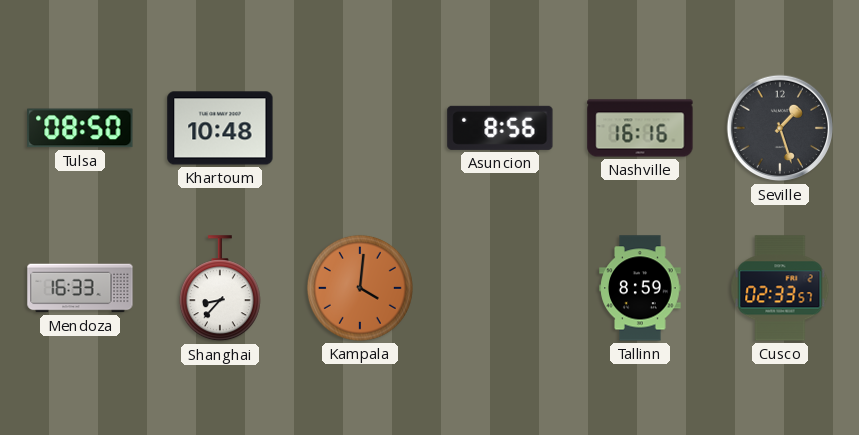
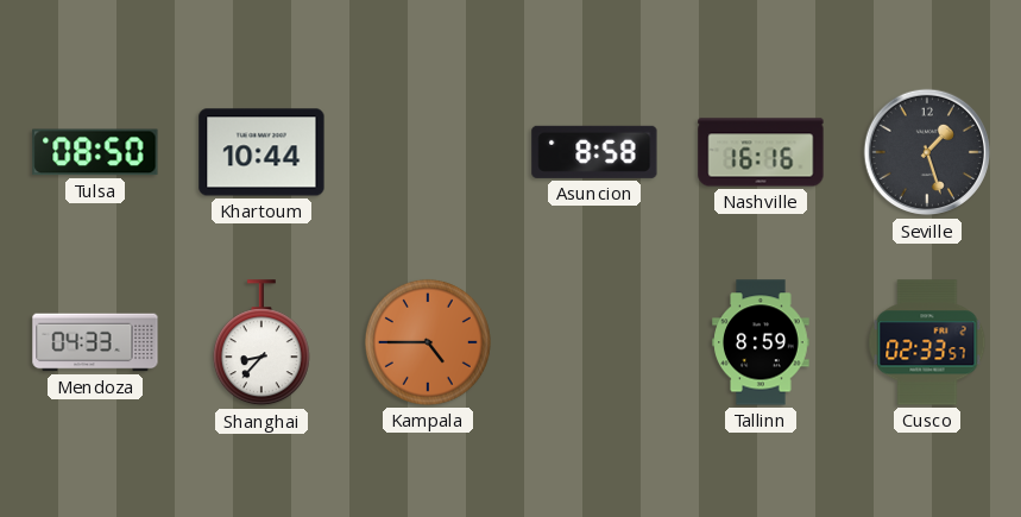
Khartoum: 10:48 -> 10:44 (261, 152)
Asuncion: 8:56 -> 8:58 (594, 152)
Mendoza: 16:33 -> 04:33 (95, 342)
Kampala: 4:01 -> 4:45 (428, 342)
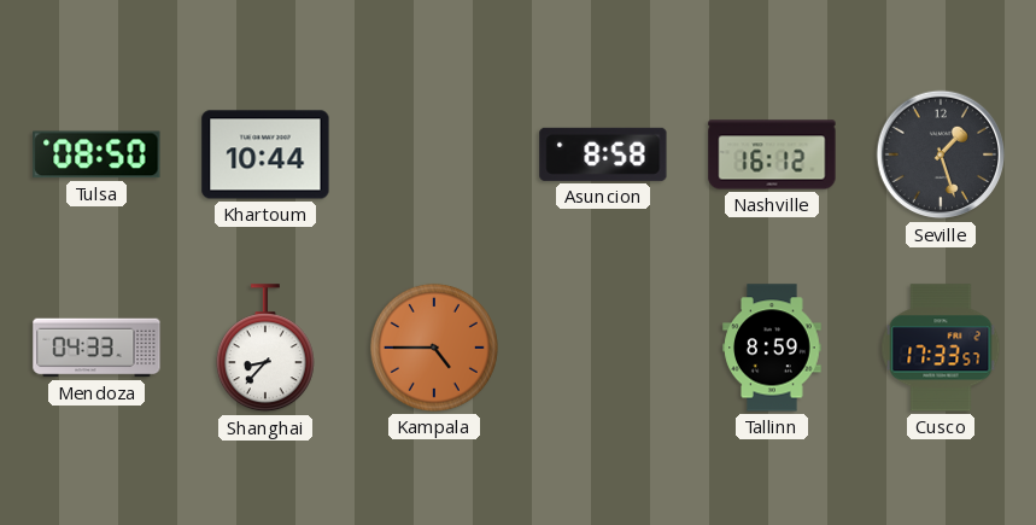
Nashville: 16:16 -> 16:12 (772, 154)
Cusco: 02:33 -> 17:33 (941, 348)
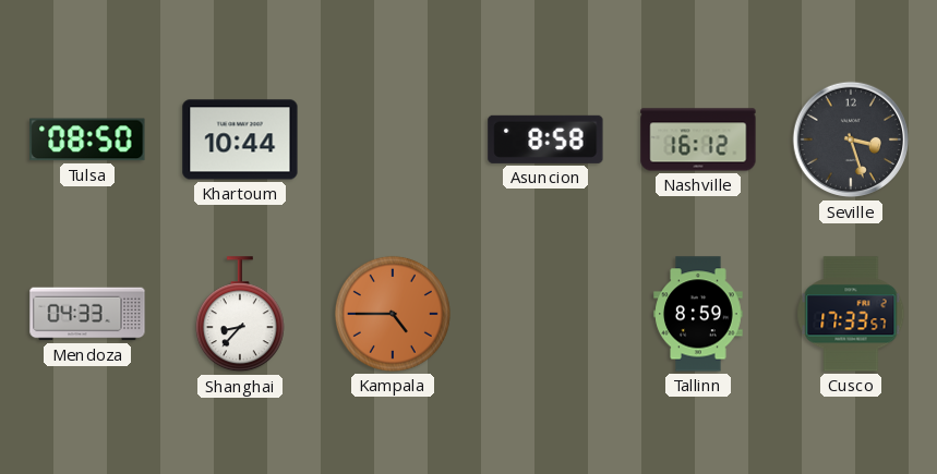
Seville: 1:27 -> 3:27 (851, 139)
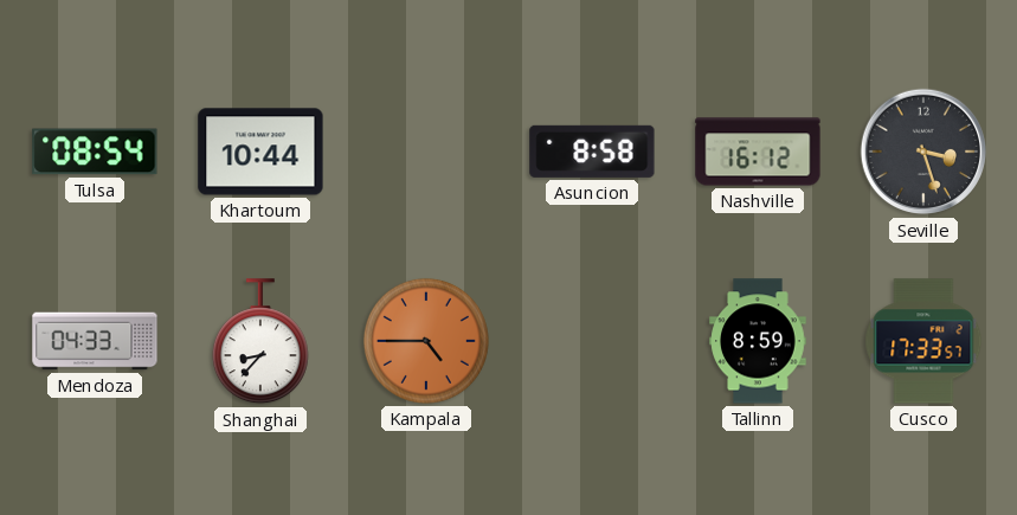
Tulsa: 08:50 -> 08:54 (95, 152)
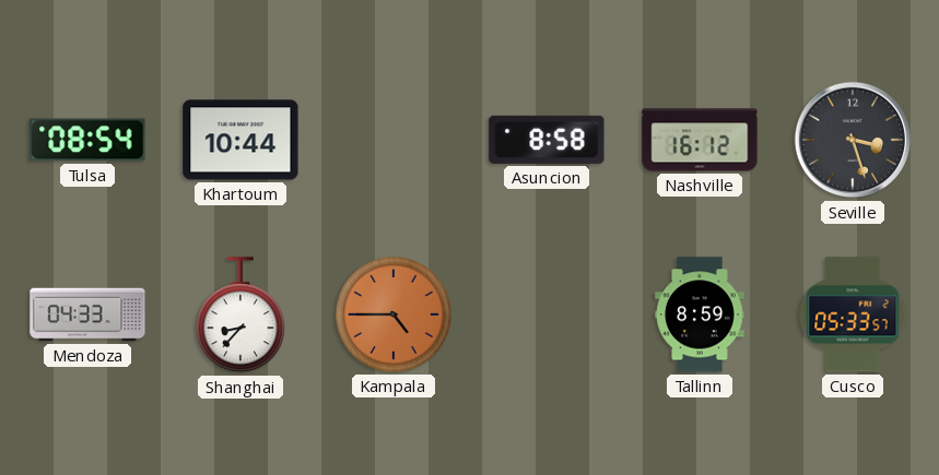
Cusco: 17:33 -> 05:33 (853, 314)
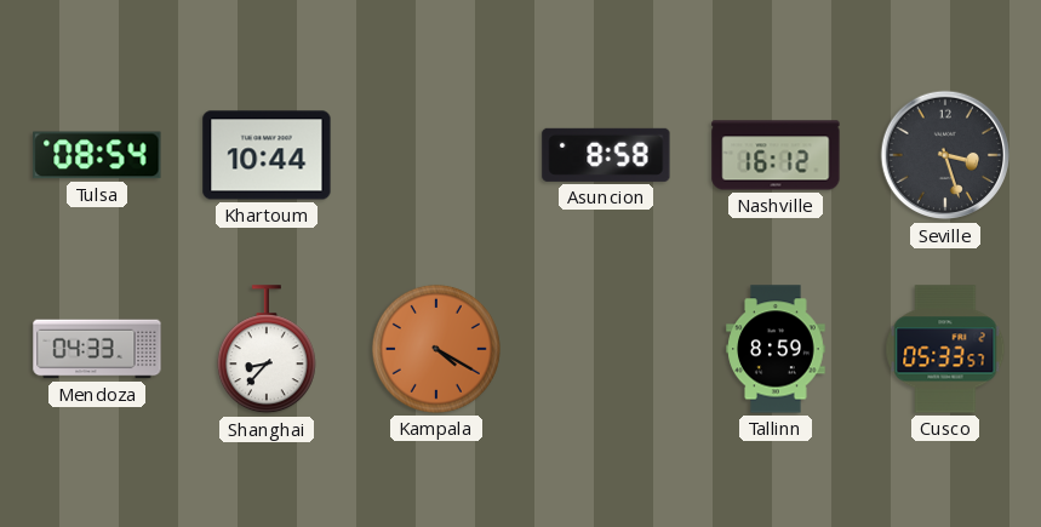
Kampala: 4:45 -> 4:20 (436, 349)
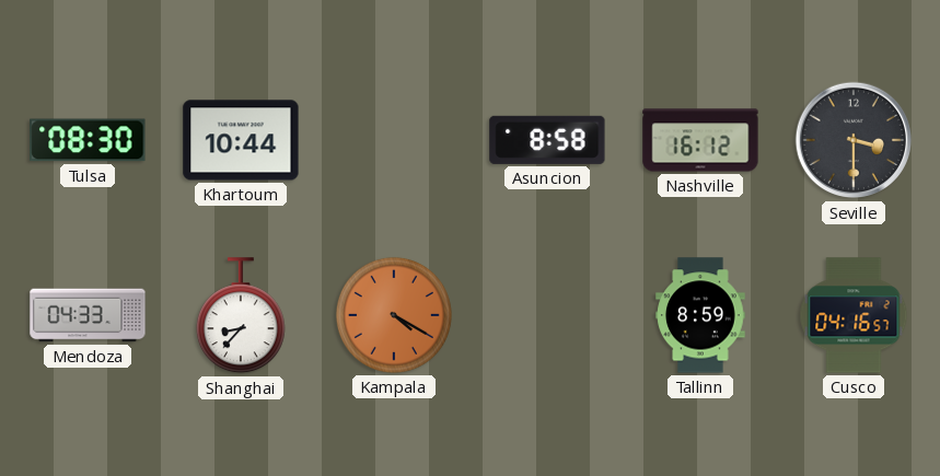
Tulsa: 08:54 -> 08:30 (88, 140)
Seville: 3:27 -> 3:30 (854, 140)
Cusco: 05:33 -> 04:16 (854, 315)
